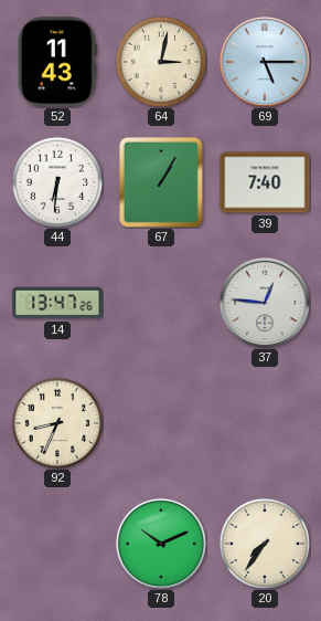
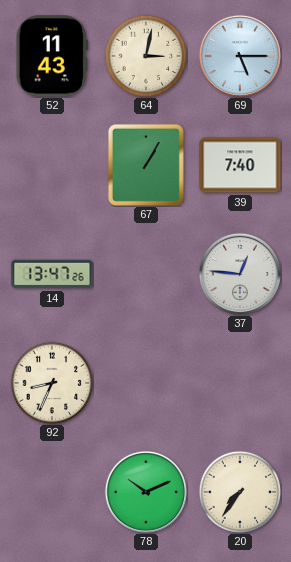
44: 6:31 -> none (57, 182)
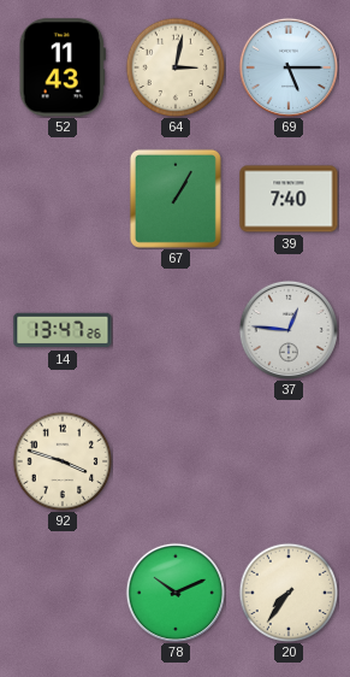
92: 8:34 -> 3:48 (63, 461)
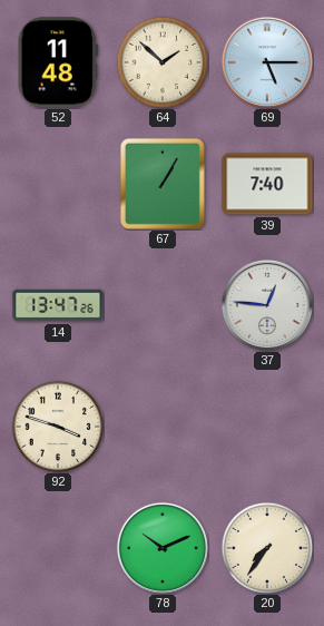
52: 11:43 -> 11:48 (58, 62)
64: 3:02 -> 1:52 (163, 62)
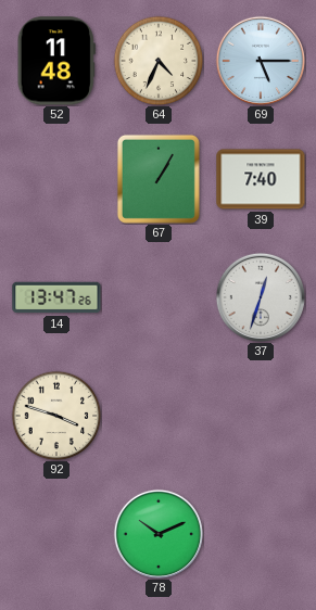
64: 1:52 -> 4:34 (159, 61)
37: 12:46 -> 12:33 (261, 297)
20: 7:36 -> none (267, 548)
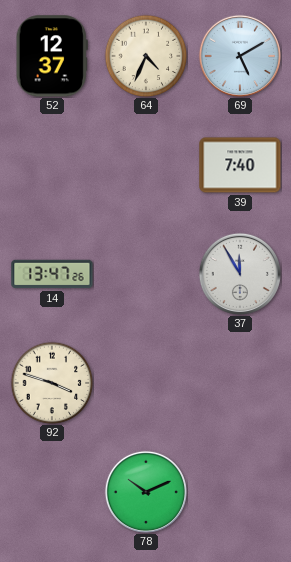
52: 11:48 -> 12:37 (52, 56)
69: 5:15 -> 5:10 (240, 56)
67: 1:05 -> none (159, 179)
37: 12:33 -> 11:55 (240, 274)
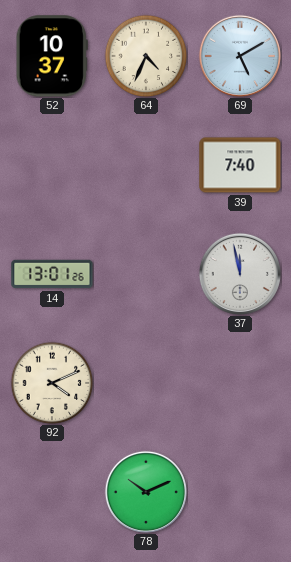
52: 12:37 -> 10:37 (52, 56)
14: 13:47 -> 13:01 (52, 274)
37: 11:55 -> 11:58 (240, 274)
92: 3:48 -> 4:11 (52, 383)
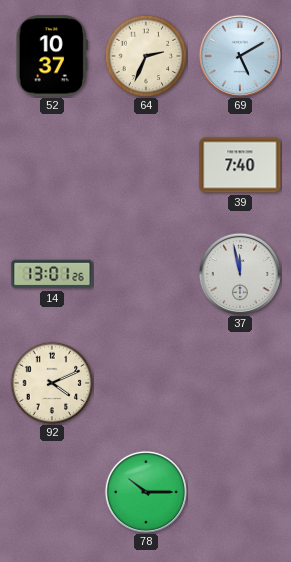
64: 4:34 -> 2:34 (146, 56)
78: 10:11 -> 10:15 (146, 492)
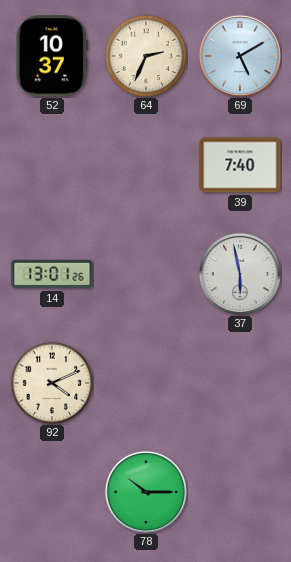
37: 11:58 -> 5:58 (240, 274)
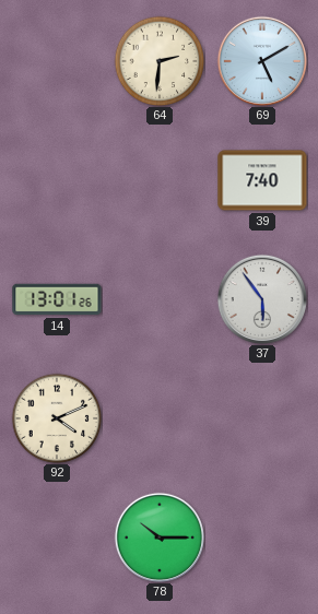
52: 10:37 -> none (52, 56)
64: 2:34 -> 2:31 (160, 61)
37: 5:58 -> 5:54 (262, 299)
